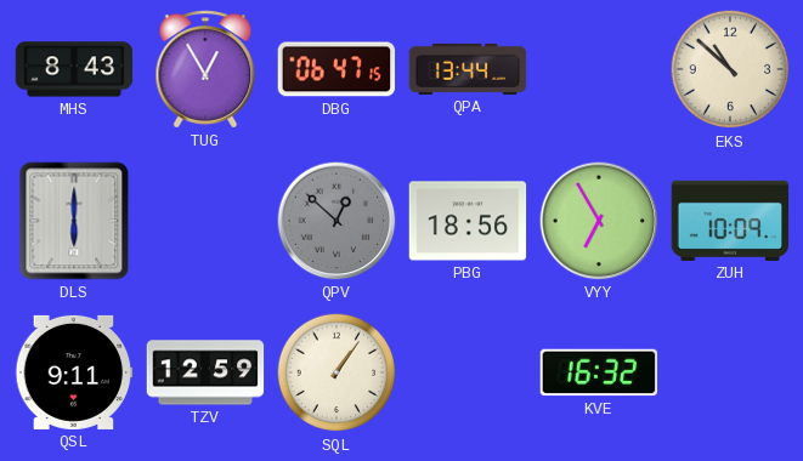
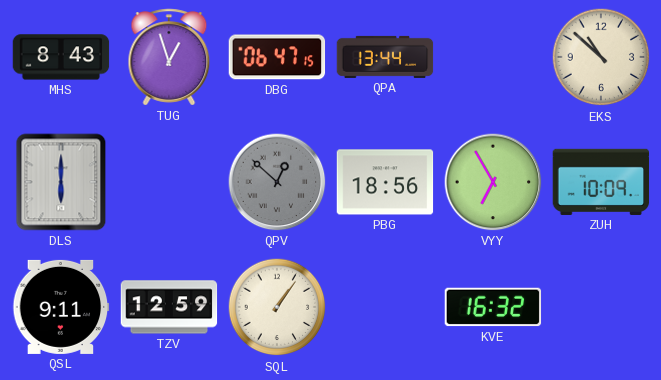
TUG: 12:55 -> 12:57 (169, 57)
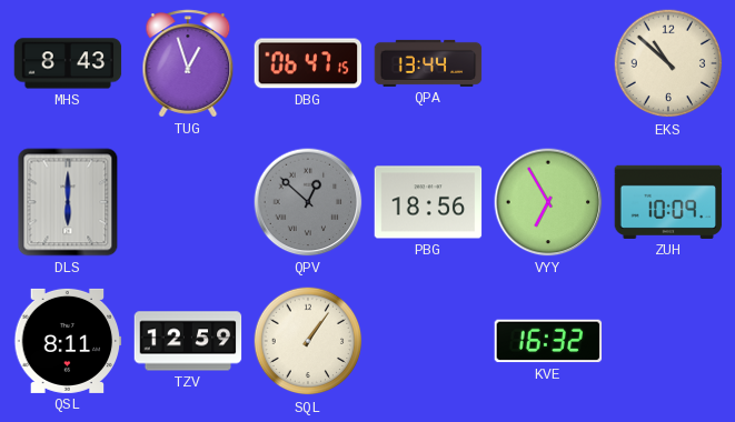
QSL: 9:11 -> 8:11 (68, 341)
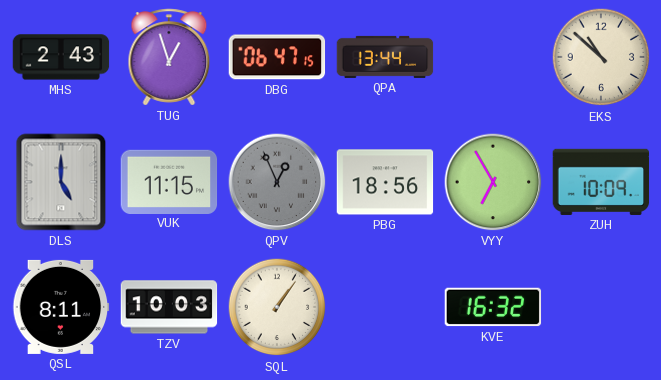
MHS: 8:43 -> 2:43 (61, 57)
DLS: 6:00 -> 5:00 (61, 182)
VUK: none -> 11:15 (169, 181)
QPV: 12:52 -> 12:56 (277, 182)
TZV: 12:59 -> 10:03 (169, 307)
